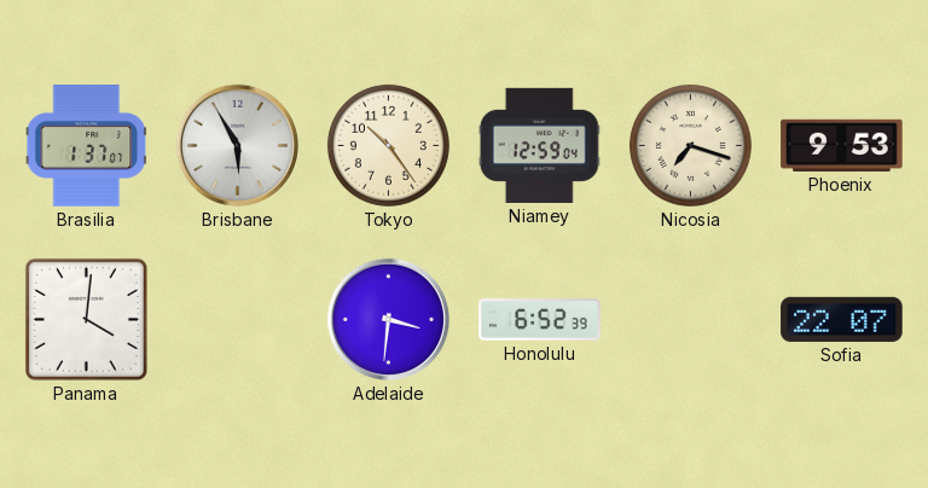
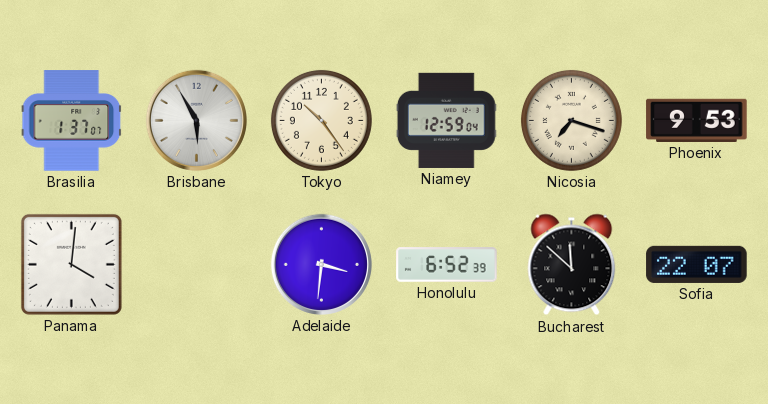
Bucharest: none -> 11:52 (572, 265)
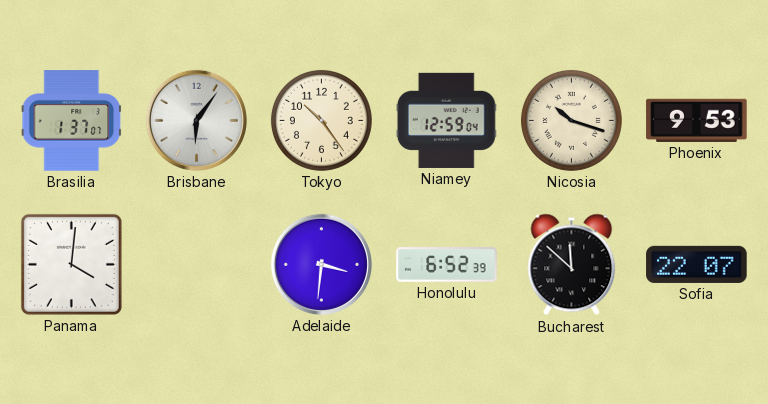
Brisbane: 5:55 -> 6:06 (196, 120)
Nicosia: 7:18 -> 10:18 (571, 120)
